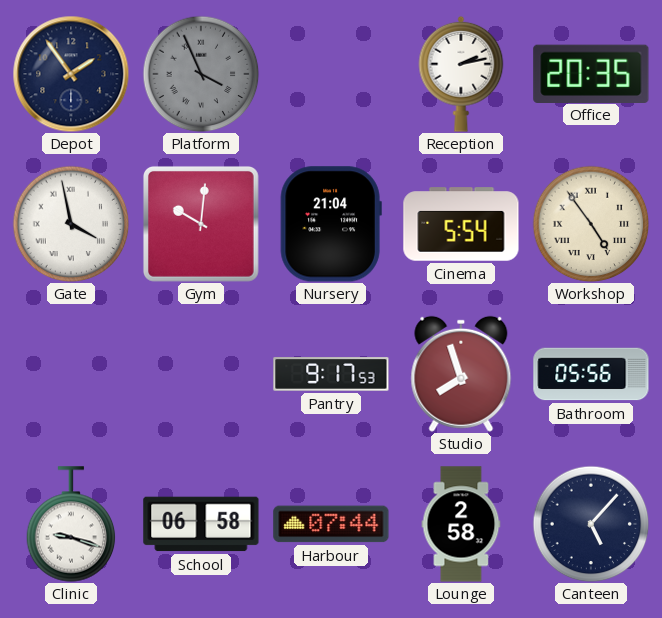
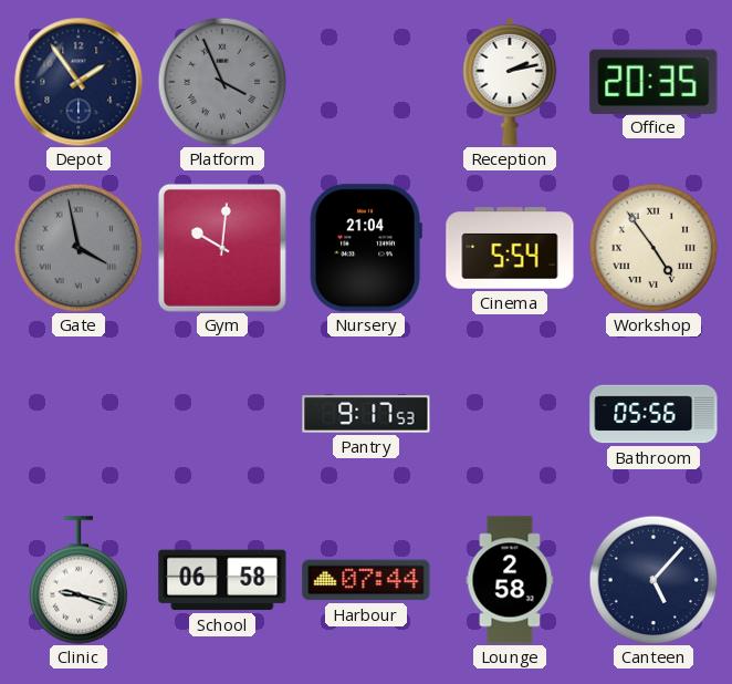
Gate dial: white -> grey (79, 248)
Studio: 7:57 -> none (461, 374)
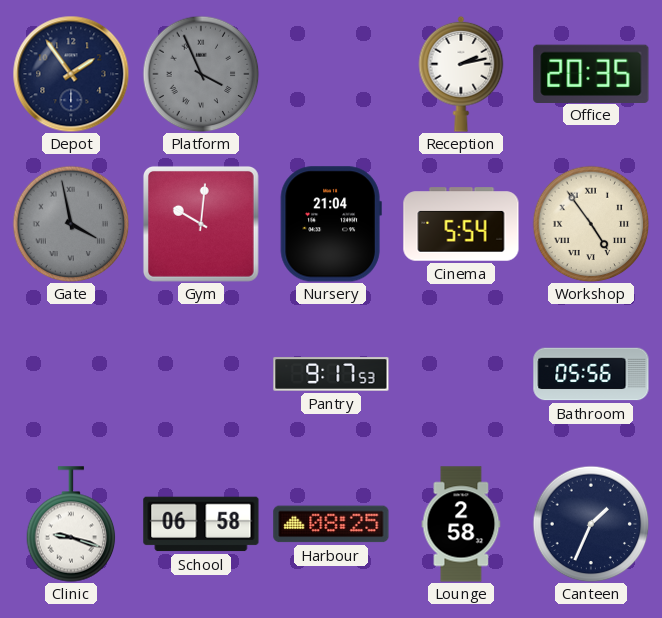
Harbour: 07:44 -> 08:25 (331, 524)
Canteen: 5:07 -> 1:34 (591, 524)
